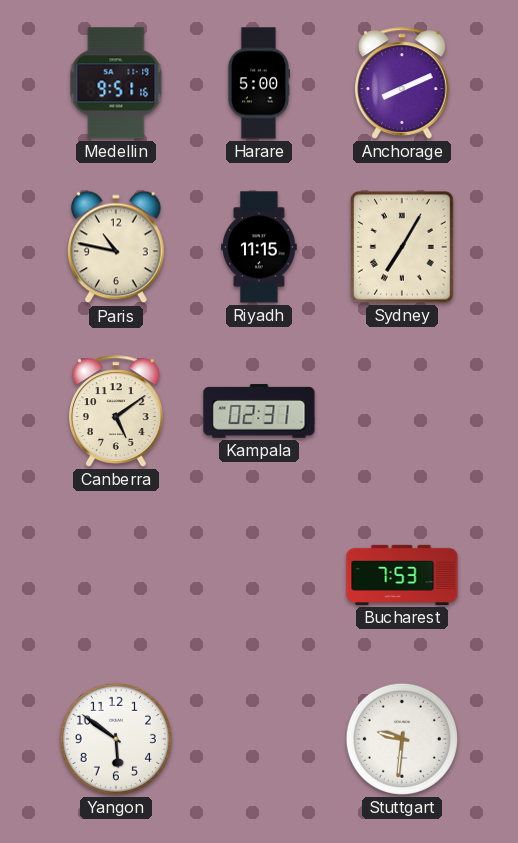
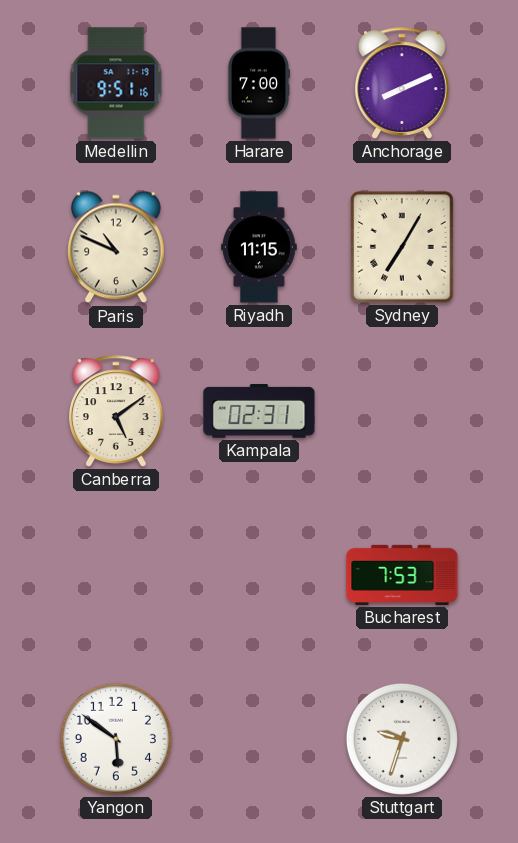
Harare: 5:00 -> 7:00 (258, 83)
Paris: 10:47 -> 10:49 (117, 247)
Stuttgart: 9:31 -> 9:33 (402, 739)
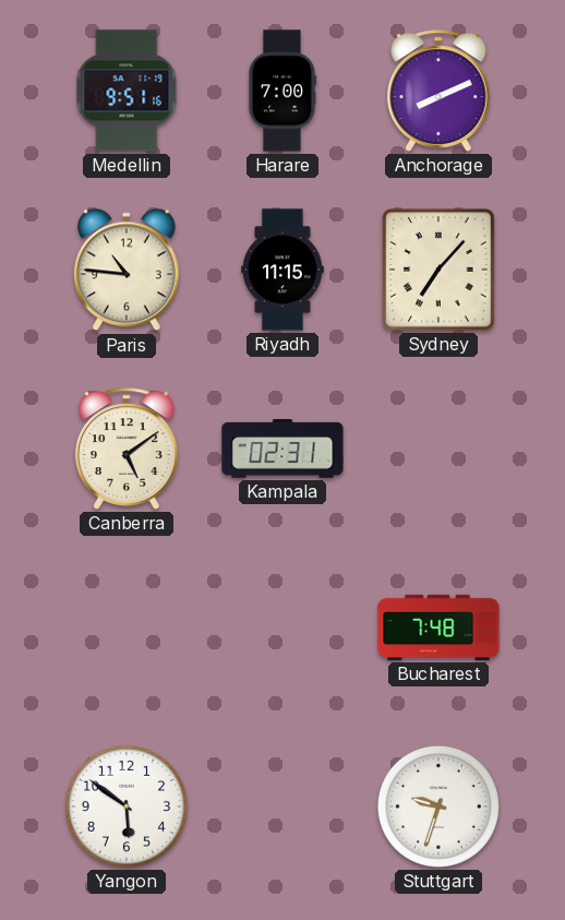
Paris: 10:49 -> 10:46 (128, 270)
Sydney: 7:05 -> 7:07 (438, 270)
Bucharest: 7:53 -> 7:48 (438, 628)
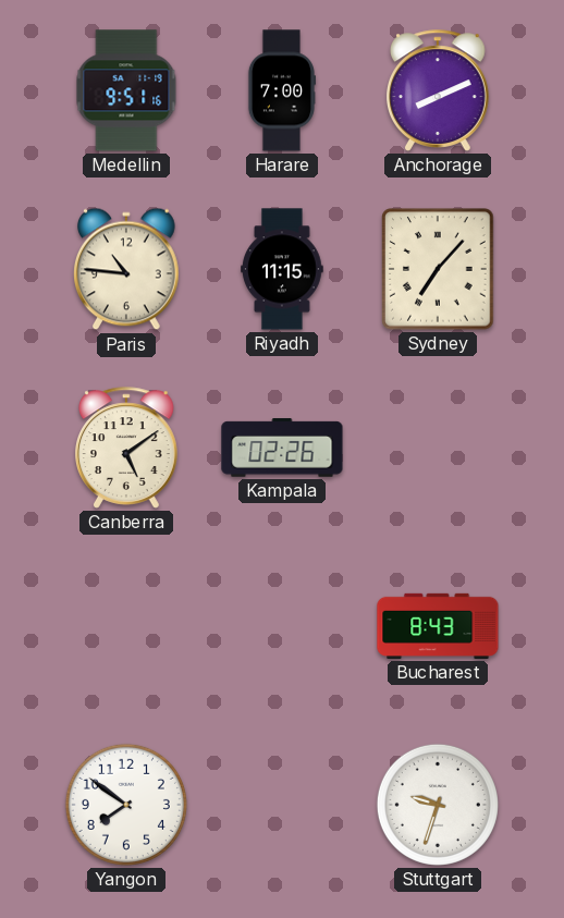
Kampala: 02:31 -> 02:26 (282, 448)
Bucharest: 7:48 -> 8:43 (438, 626)
Yangon: 5:51 -> 7:51 (126, 805)
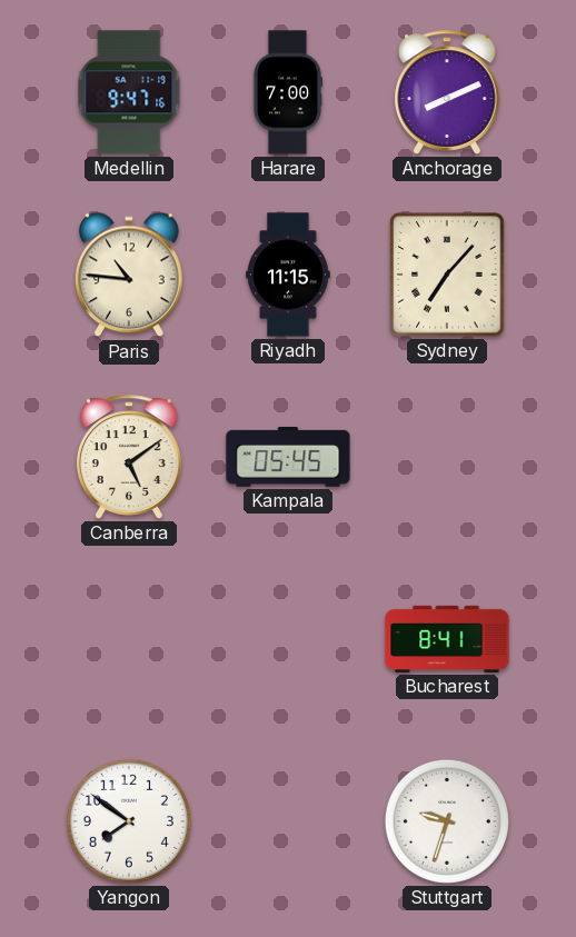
Medellin: 9:51 -> 9:47 (129, 92)
Kampala: 02:26 -> 05:45 (288, 457)
Bucharest: 8:43 -> 8:41 (447, 639)
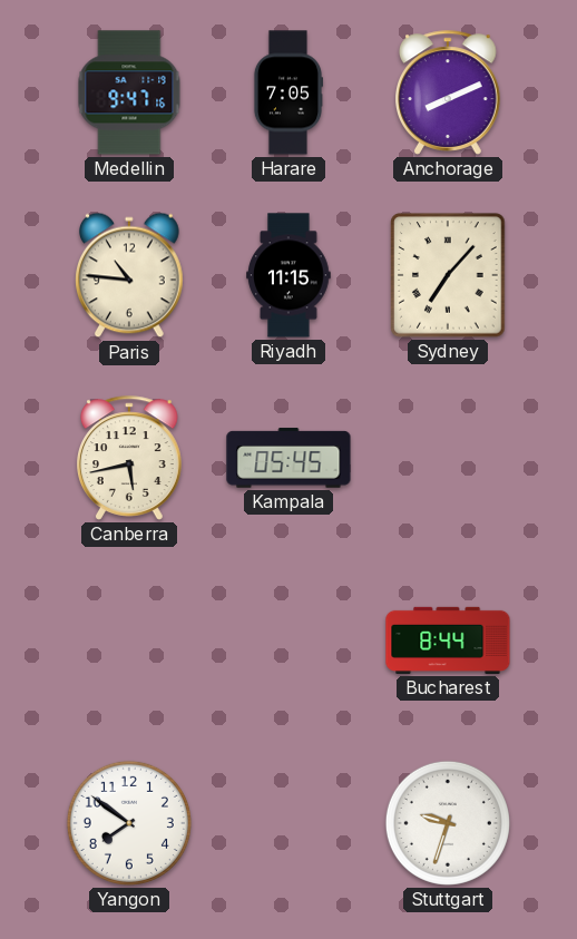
Harare: 7:00 -> 7:05 (287, 92)
Canberra: 5:09 -> 5:43 (130, 458)
Bucharest: 8:41 -> 8:44 (448, 640)
